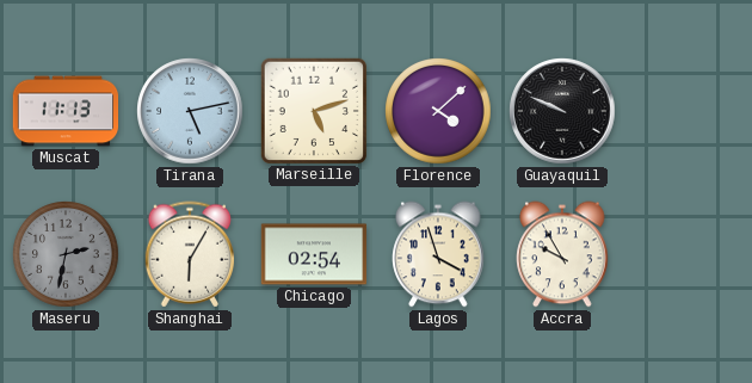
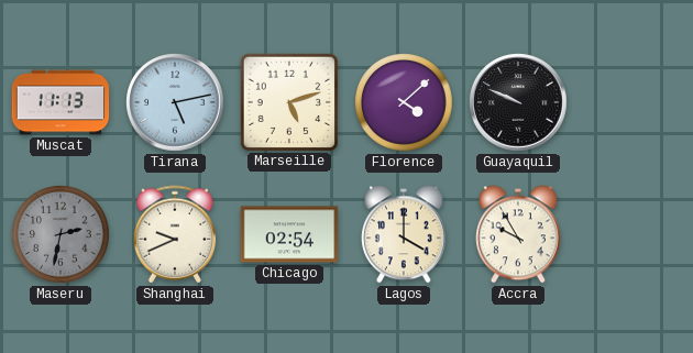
Shanghai: 6:05 -> 9:41 (175, 234)
Lagos: 3:57 -> 4:00 (404, 234)
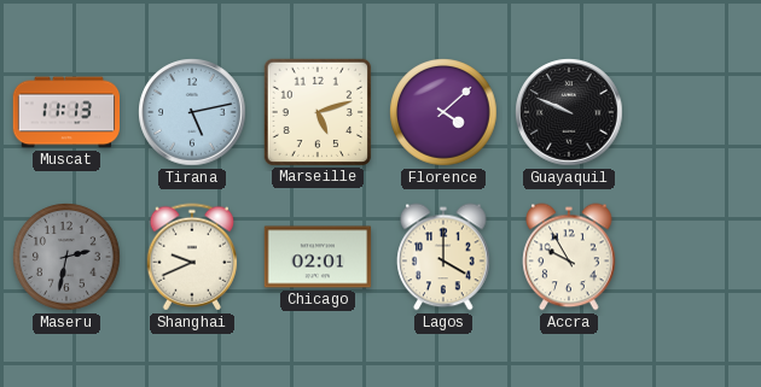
Chicago: 02:54 -> 02:01 (318, 257)
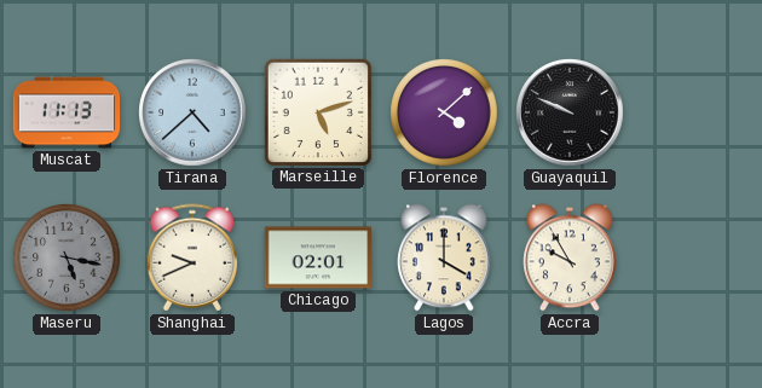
Tirana: 5:13 -> 4:38 (192, 112)
Maseru: 2:32 -> 5:17 (67, 257)
